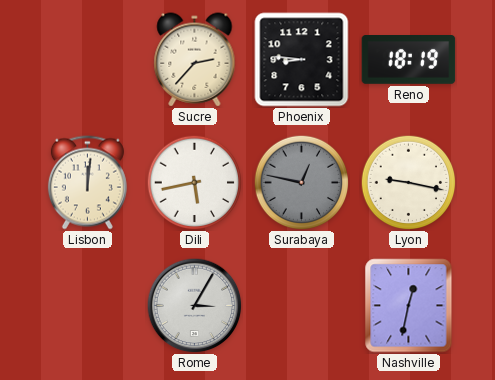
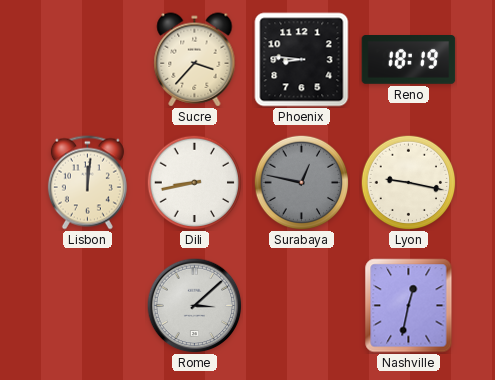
Sucre: 2:37 -> 3:37 (195, 60)
Dili: 5:43 -> 8:43 (194, 182)
Rome: 3:05 -> 3:08 (194, 305)
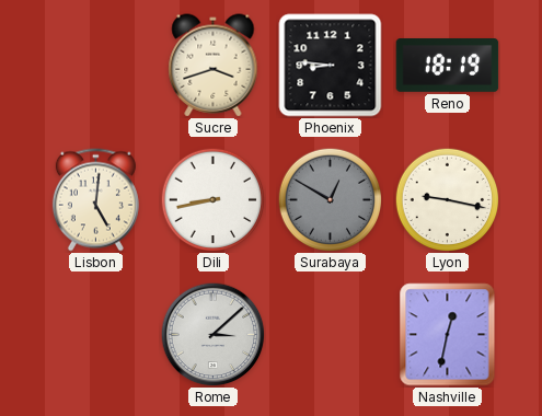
Sucre: 3:37 -> 3:42 (214, 66)
Lisbon: 12:01 -> 5:01 (95, 200)
Surabaya: 12:47 -> 12:50 (330, 199)
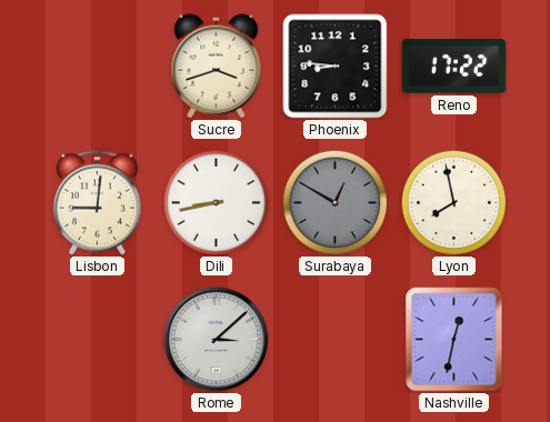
Reno: 18:19 -> 17:22 (454, 67)
Lisbon: 5:01 -> 9:01 (97, 203)
Lyon: 9:17 -> 7:58 (453, 202)
